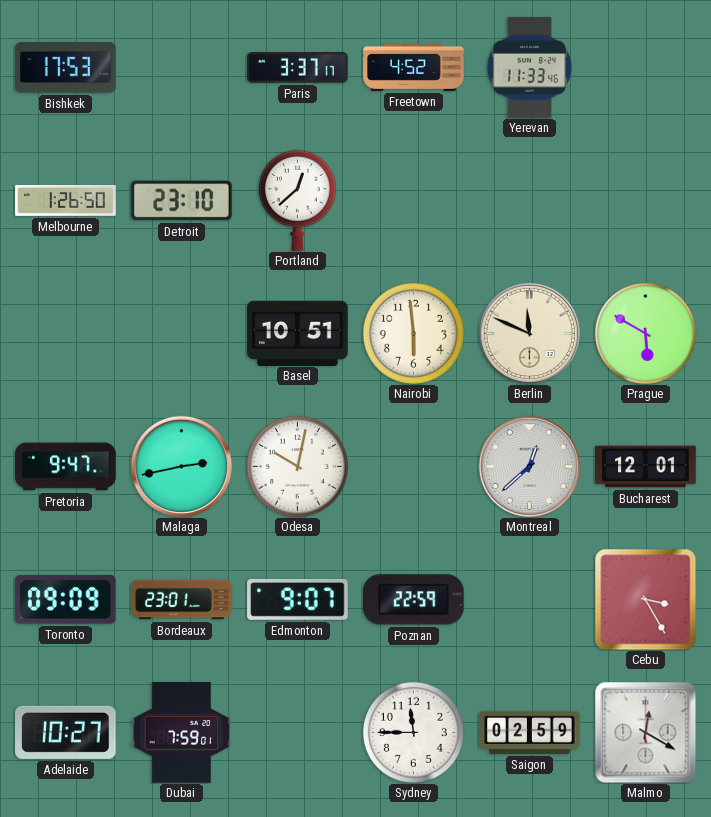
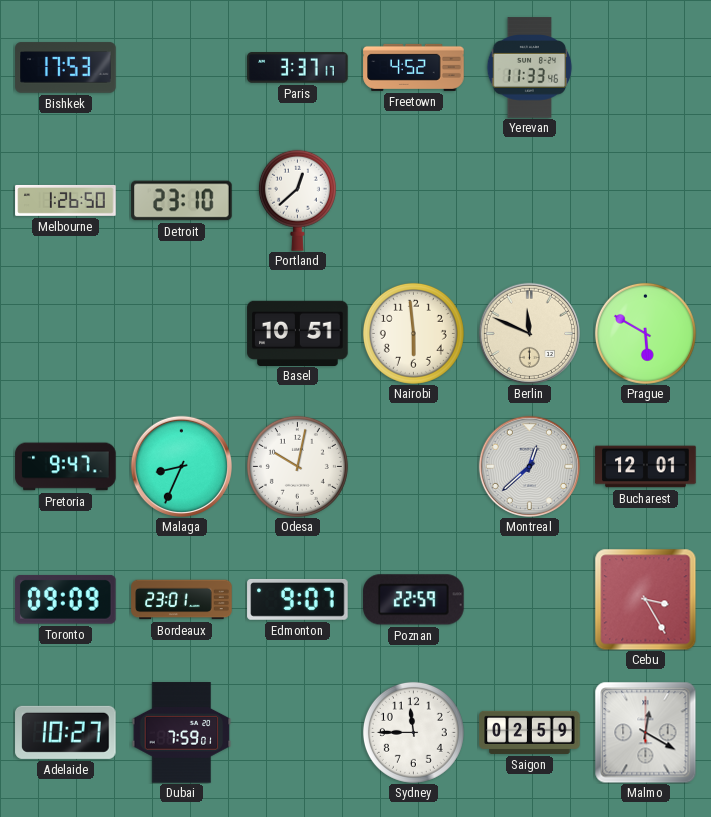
Malaga: 2:43 -> 8:34 (181, 466)
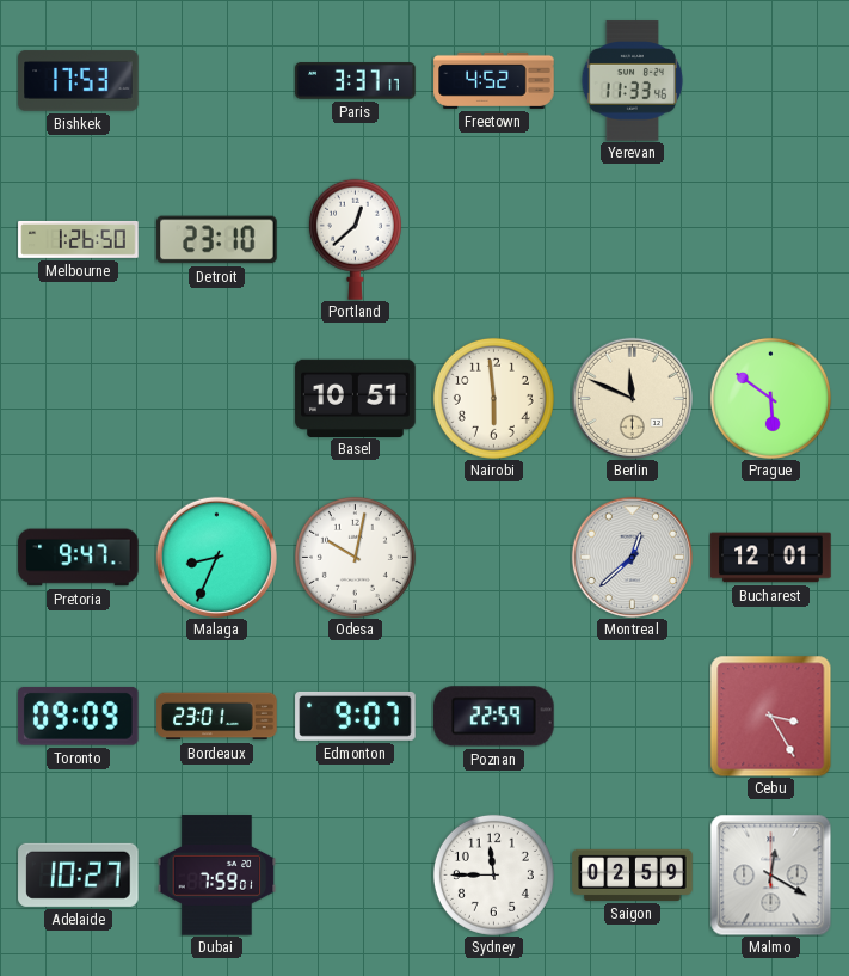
Prague: 5:50 -> 5:51 (770, 398)
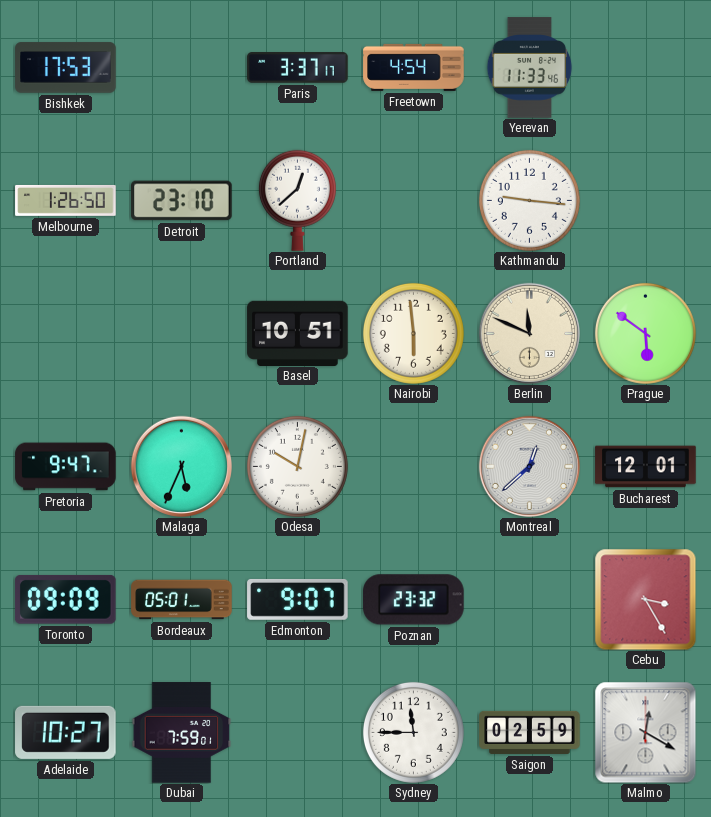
Freetown: 4:52 -> 4:54 (414, 67)
Kathmandu: none -> 9:16 (529, 200)
Malaga: 8:34 -> 5:34 (181, 466)
Bordeaux: 23:01 -> 05:01 (182, 600)
Poznan: 22:59 -> 23:32 (414, 600)
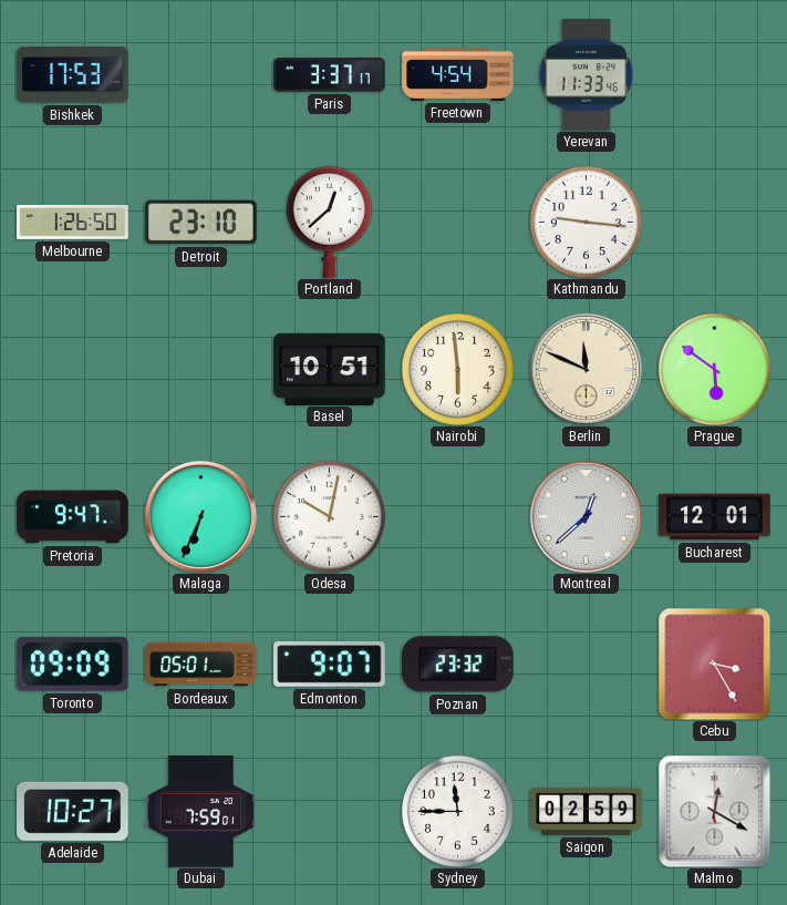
Malaga: 5:34 -> 6:34 (200, 516)
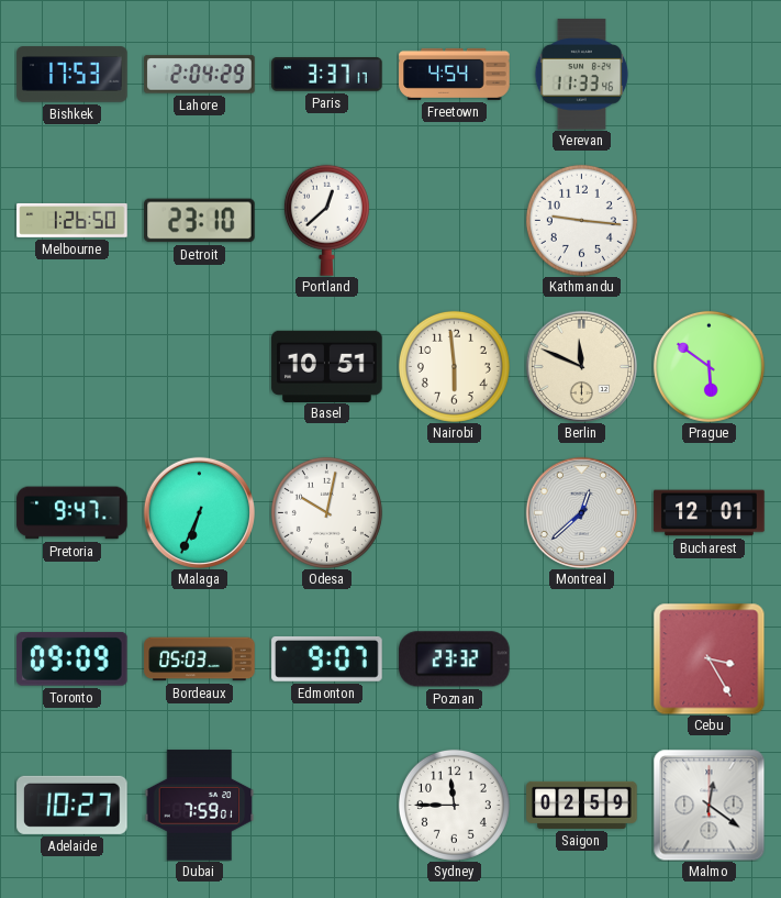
Lahore: none -> 2:04 (200, 75)
Bordeaux: 05:01 -> 05:03 (200, 659)
Malmo: 12:20 -> 12:21 (709, 805)
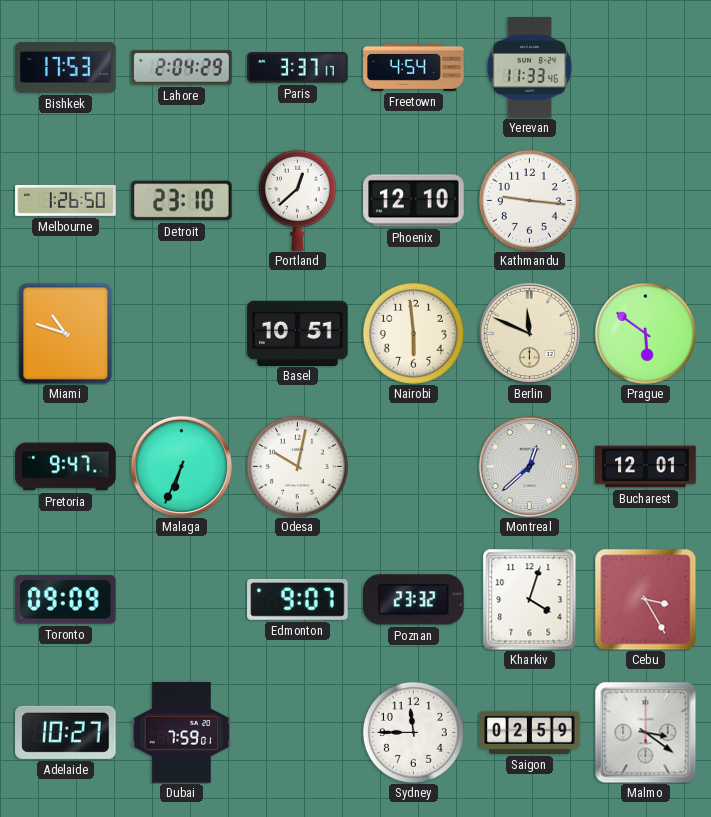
Phoenix: none -> 12:10 (414, 201)
Miami: none -> 10:48 (66, 333)
Bordeaux: 05:03 -> none (200, 659)
Kharkiv: none -> 4:03 (530, 599)
Malmo: 12:21 -> 3:21 (645, 732)
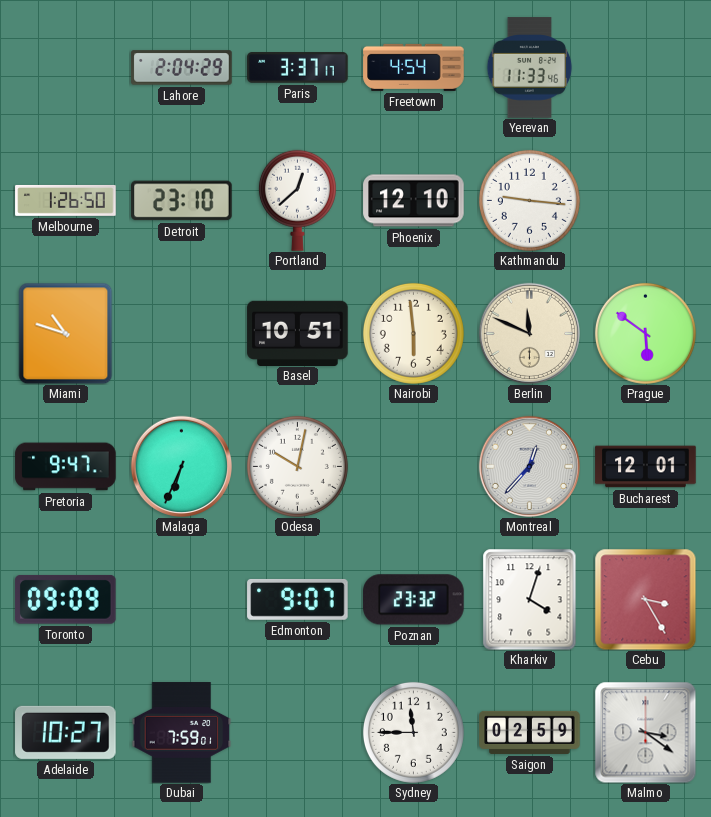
Bishkek: 17:53 -> none (66, 68)
Montreal: 12:38 -> 12:37 (529, 466)
